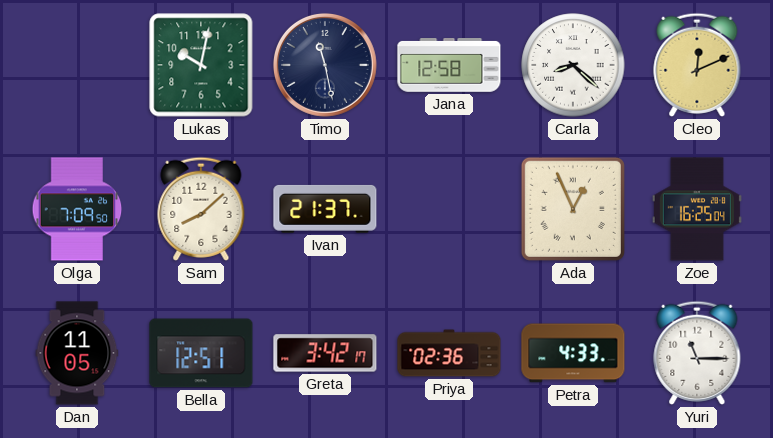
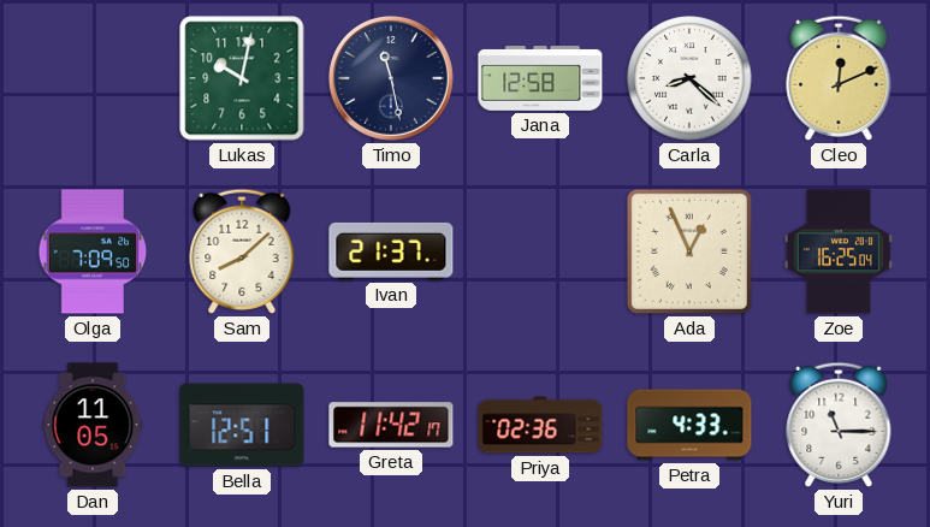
Greta: 3:42 -> 11:42 (391, 425)
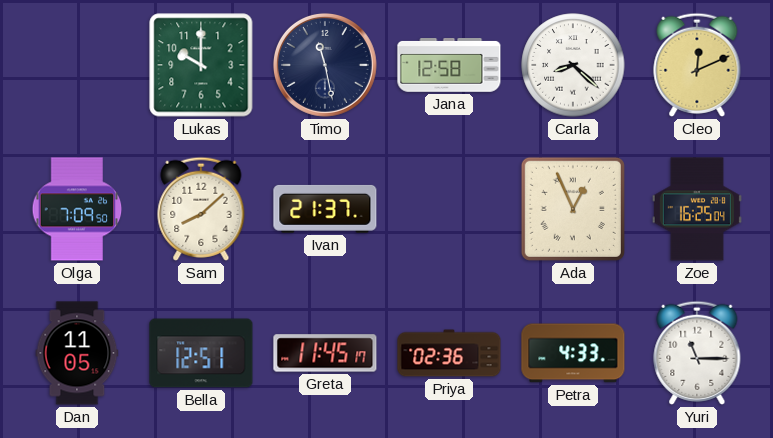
Lukas: 10:02 -> 10:00 (201, 65)
Greta: 11:42 -> 11:45 (325, 353)
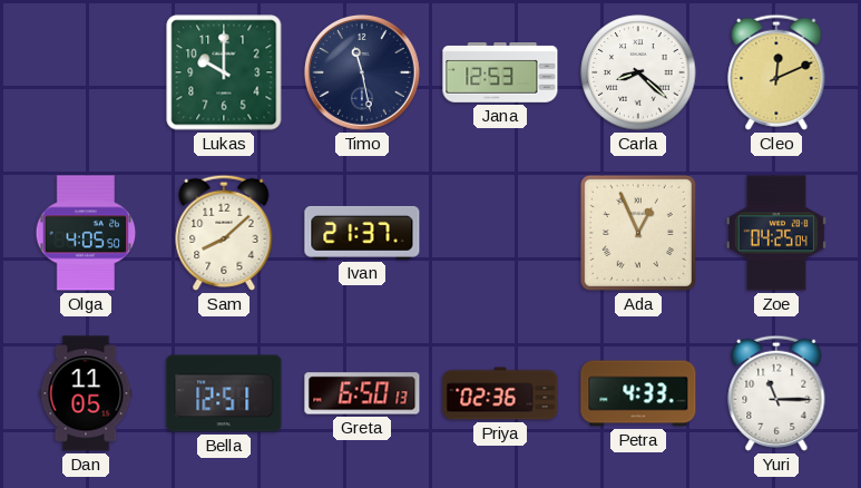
Jana: 12:58 -> 12:53 (500, 74)
Olga: 7:09 -> 4:05 (86, 233)
Zoe: 16:25 -> 04:25 (776, 233)
Greta: 11:45 -> 6:50 (362, 393)
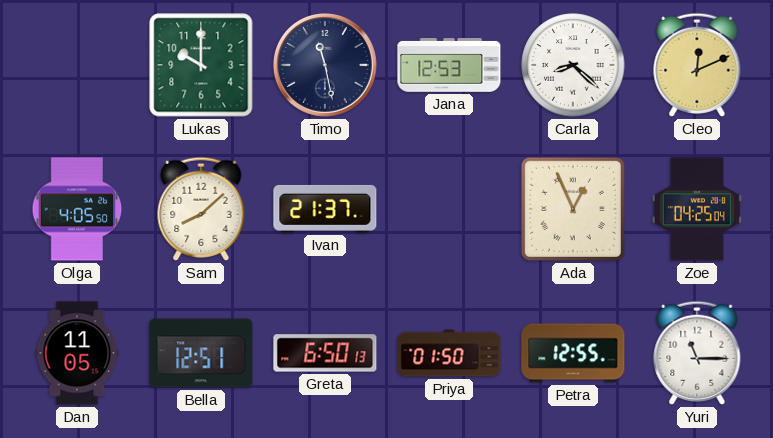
Priya: 02:36 -> 01:50 (449, 353)
Petra: 4:33 -> 12:55 (573, 353)
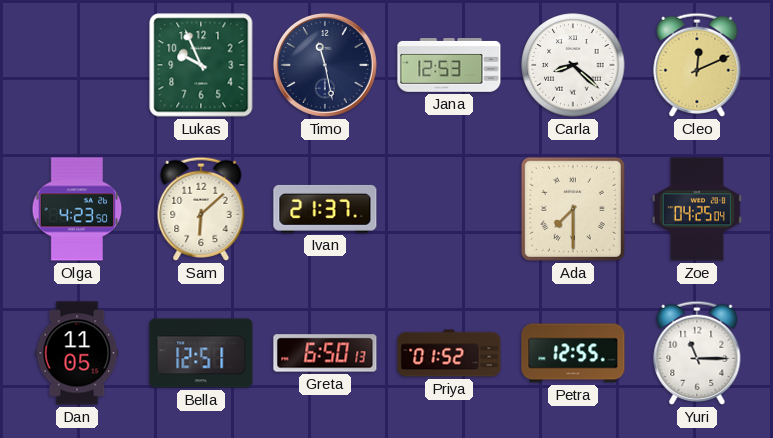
Lukas: 10:00 -> 9:56 (201, 65)
Olga: 4:05 -> 4:23 (77, 209)
Sam: 8:08 -> 6:08 (201, 209)
Ada: 12:56 -> 7:30 (573, 209)
Priya: 01:50 -> 01:52 (449, 353)
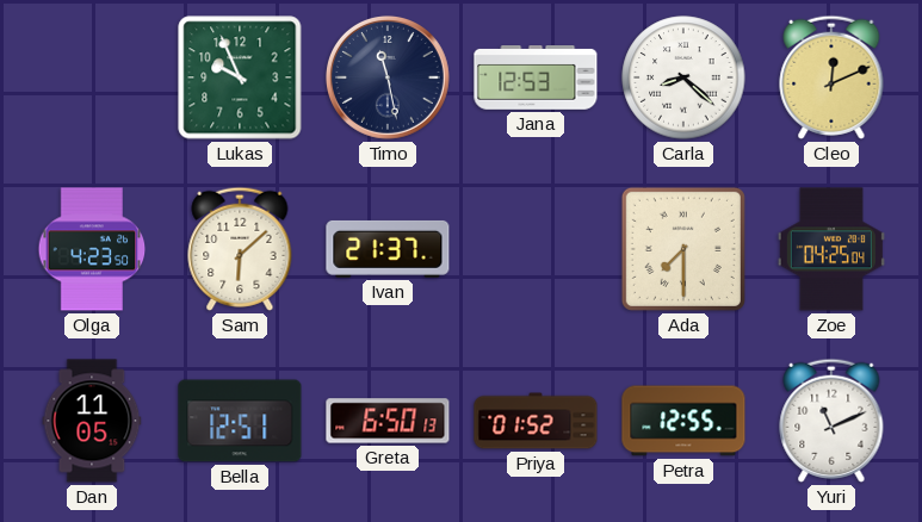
Yuri: 11:15 -> 11:11 (831, 421)
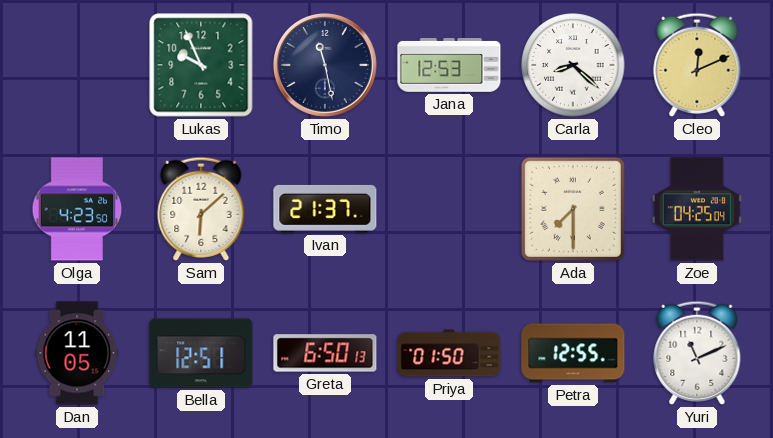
Priya: 01:52 -> 01:50 (449, 353)
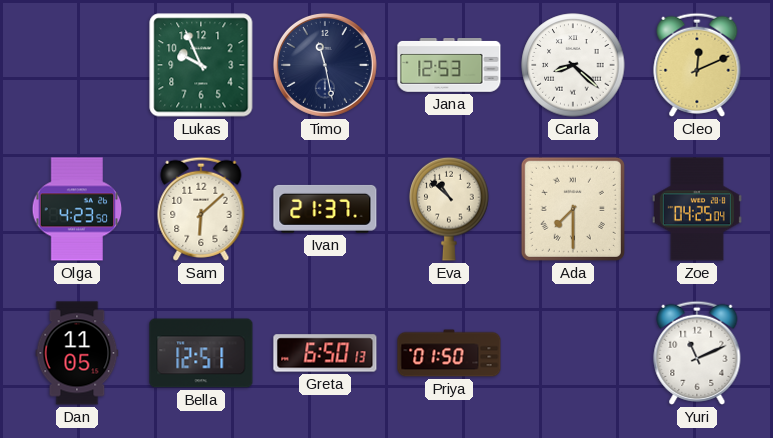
Eva: none -> 10:52 (449, 209)
Petra: 12:55 -> none (573, 353)
